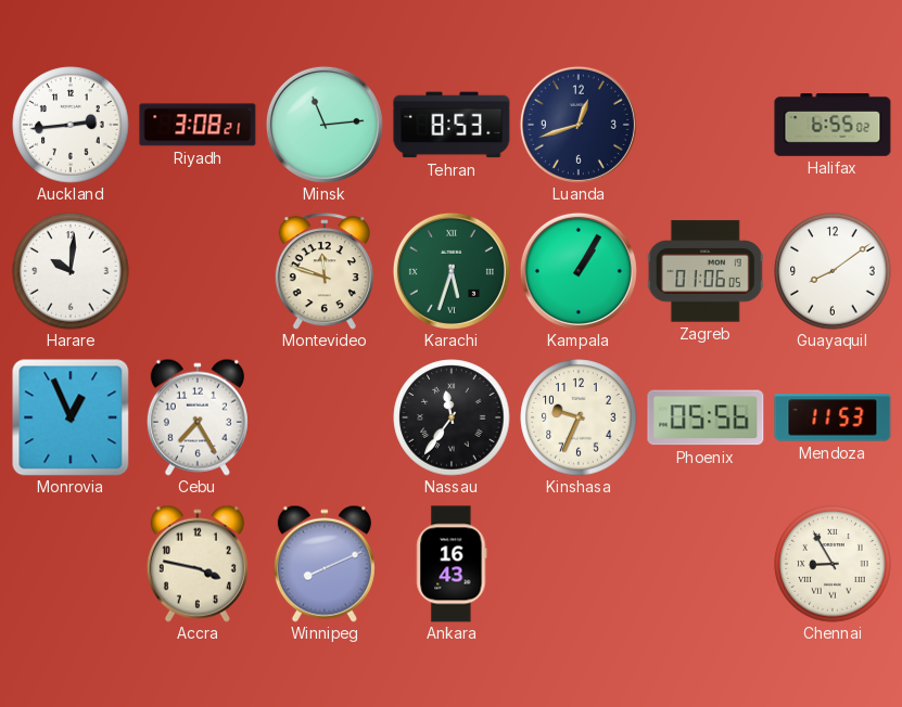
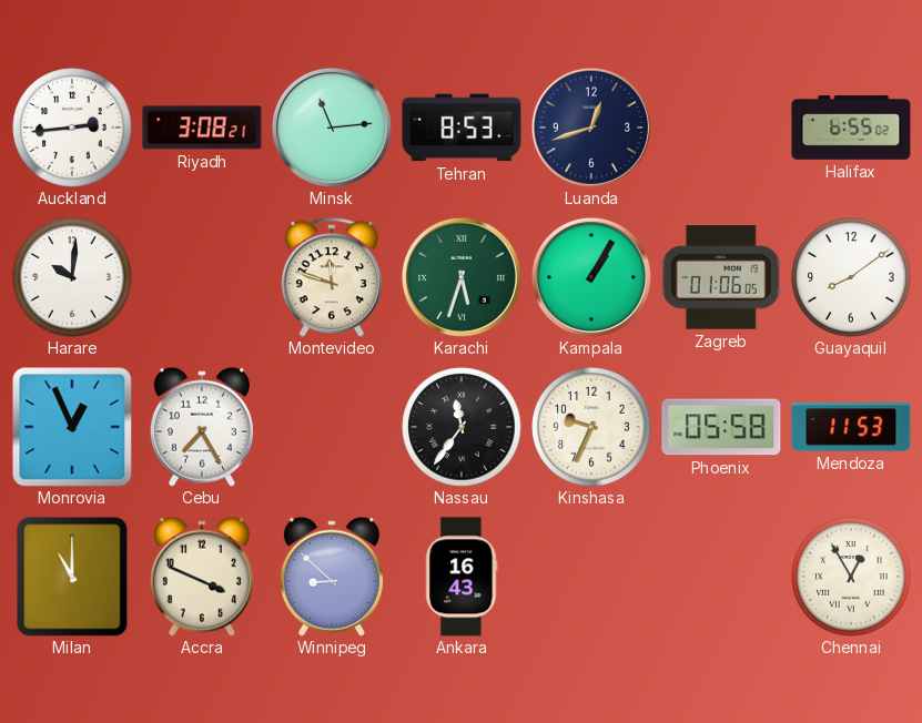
Phoenix: 05:56 -> 05:58 (721, 427)
Milan: none -> 11:00 (72, 577)
Accra: 3:47 -> 3:49 (202, 577)
Winnipeg: 8:11 -> 8:52 (332, 577)
Chennai: 8:55 -> 12:55 (851, 577)
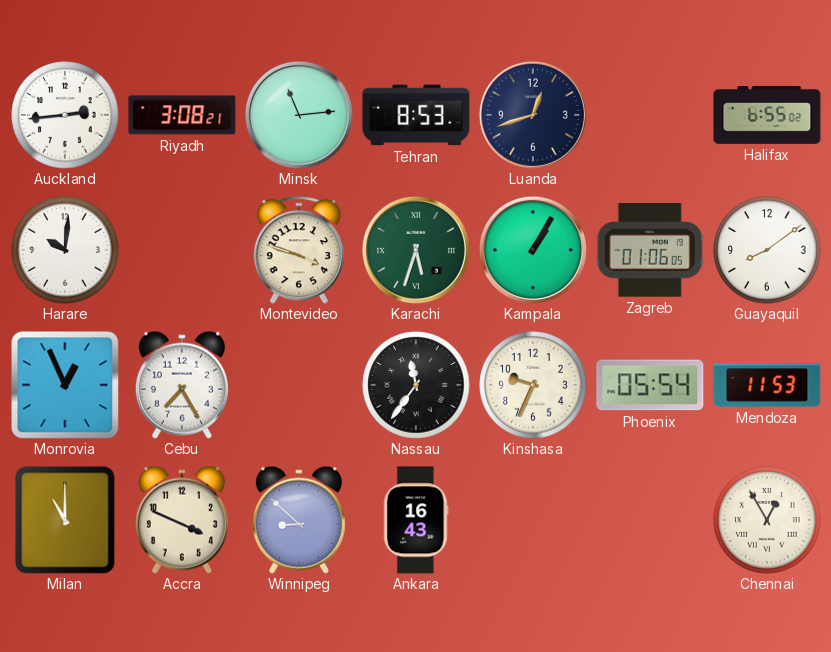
Montevideo: 11:48 -> 3:48 (299, 250)
Phoenix: 05:58 -> 05:54 (650, 385)
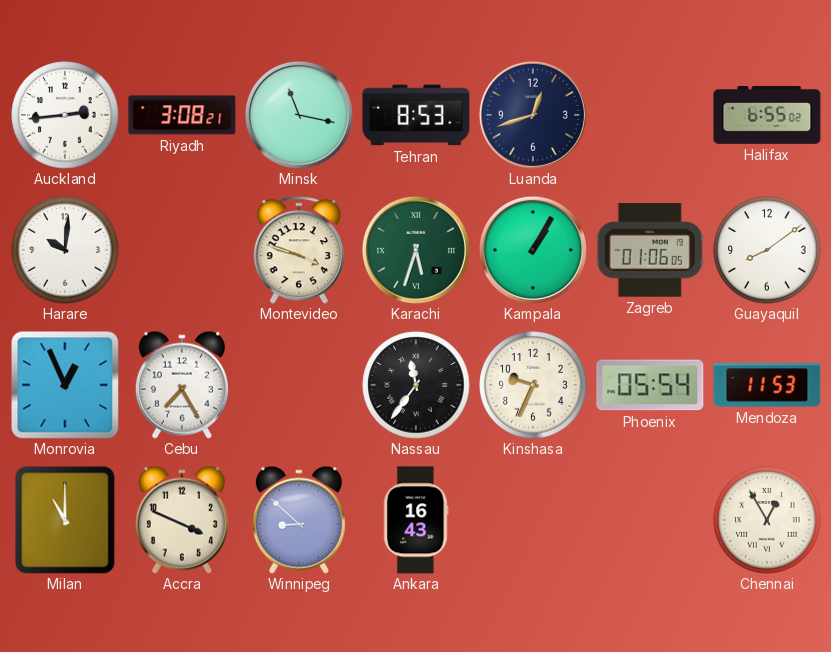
Minsk: 11:14 -> 11:17 (299, 115)
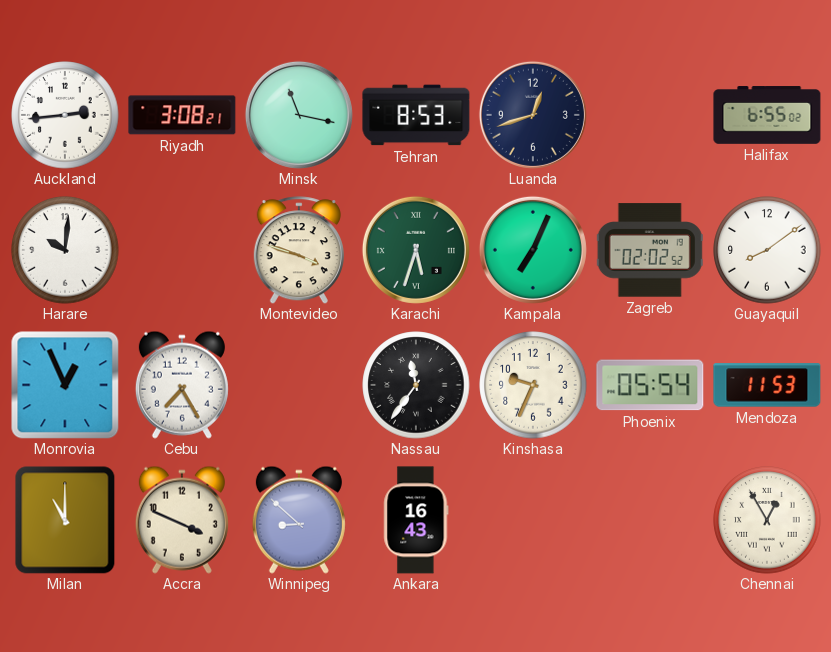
Kampala: 1:05 -> 7:04 (533, 250)
Zagreb: 01:06 -> 02:02 (650, 250)
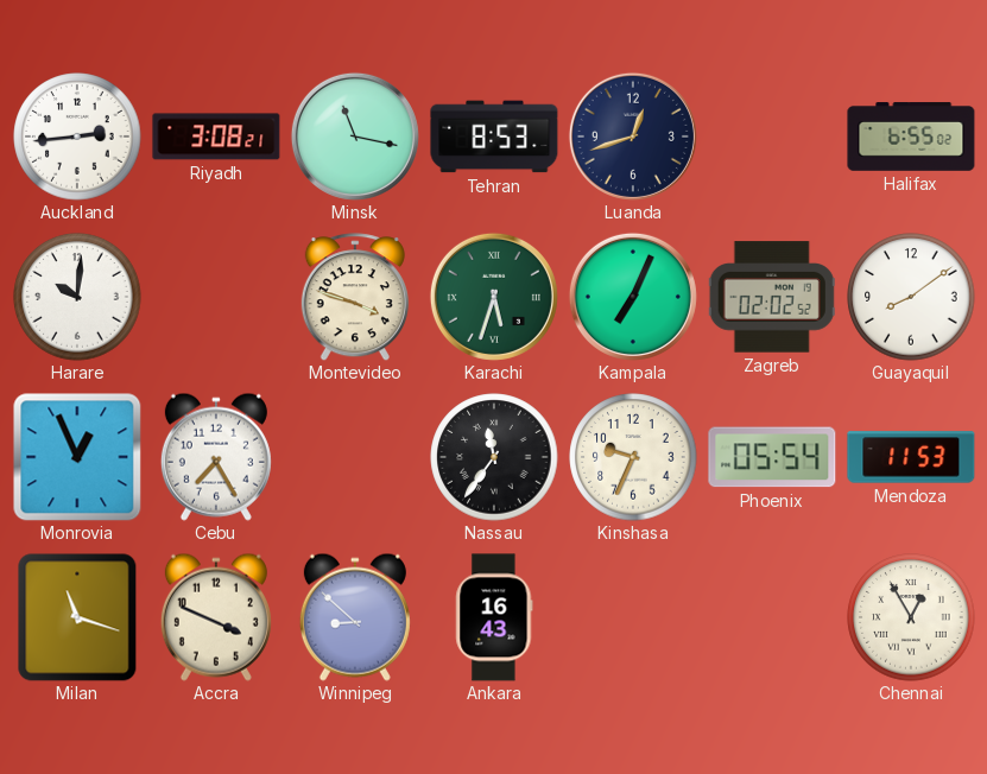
Milan: 11:00 -> 11:18 (77, 617)
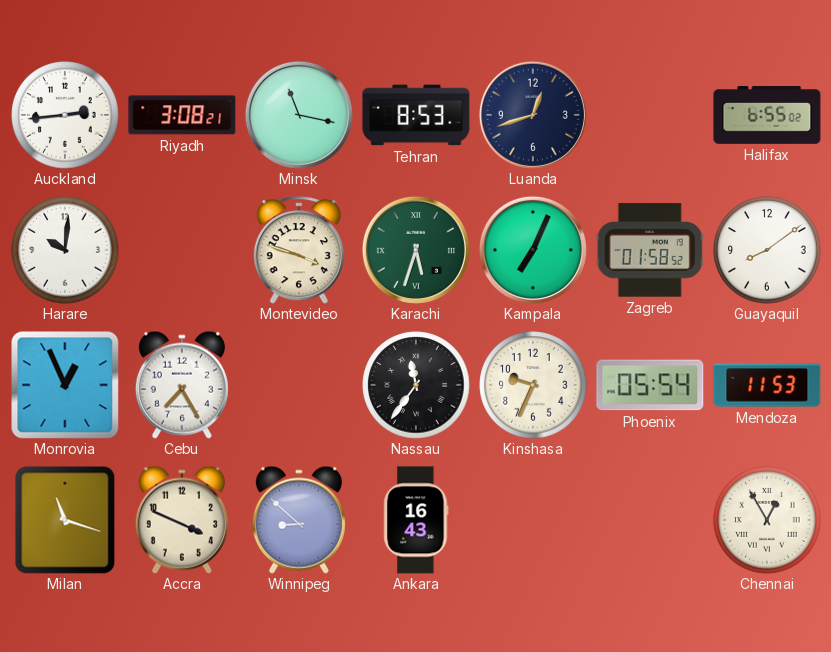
Zagreb: 02:02 -> 01:58 (650, 250)
